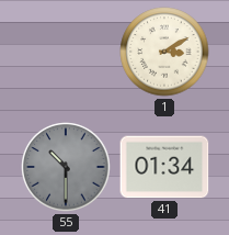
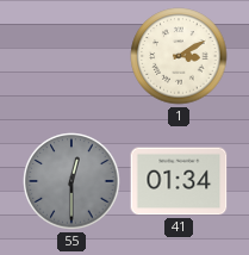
55: 10:30 -> 12:30 (71, 181)
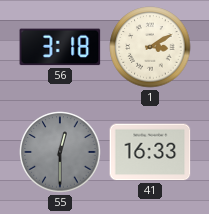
56: none -> 3:18 (60, 47)
41: 01:34 -> 16:33 (150, 152)
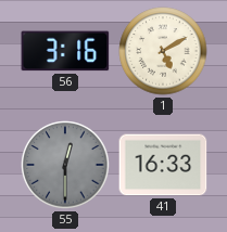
56: 3:18 -> 3:16 (65, 51)
1: 3:10 -> 5:10 (163, 51)
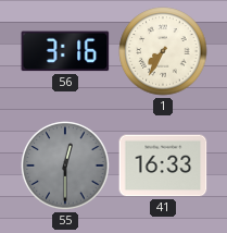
1: 5:10 -> 7:35 (163, 51)
